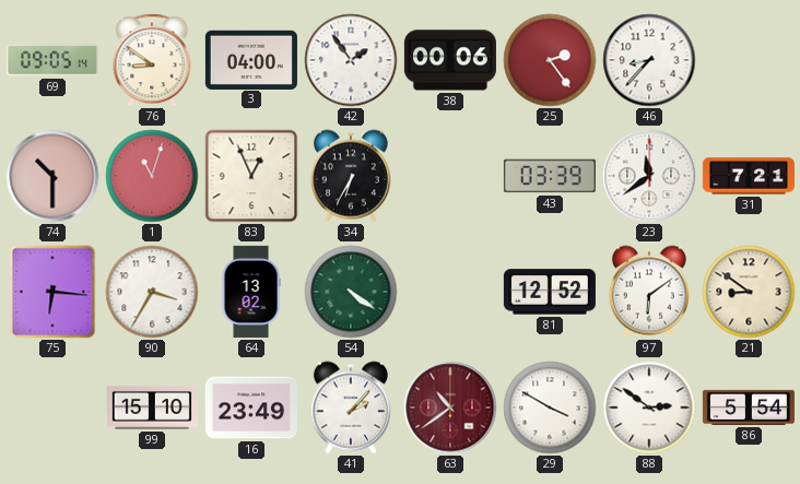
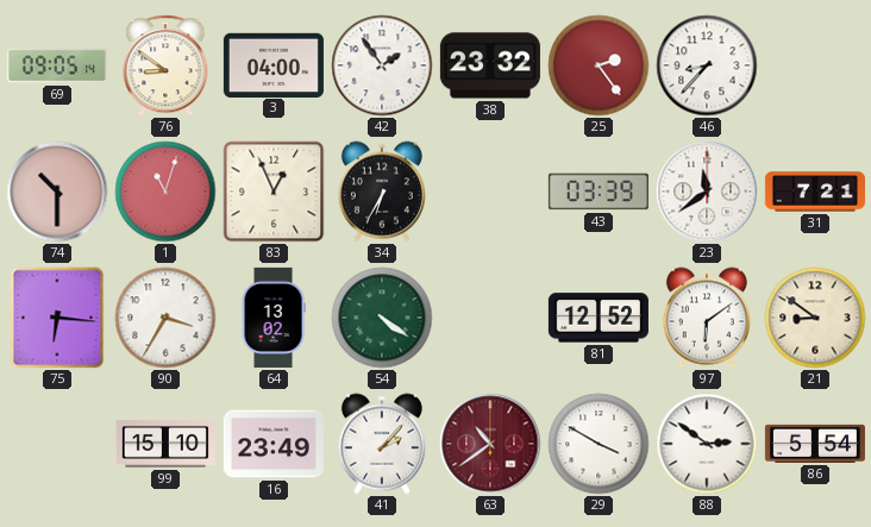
38: 00:06 -> 23:32 (490, 65)
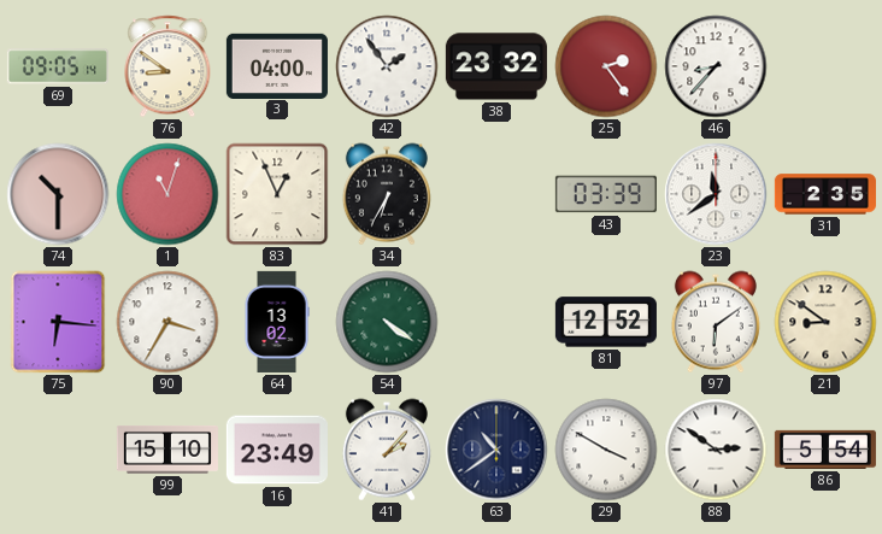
31: 7:21 -> 2:35 (825, 194)
63 dial: burgundy -> navy (496, 450)
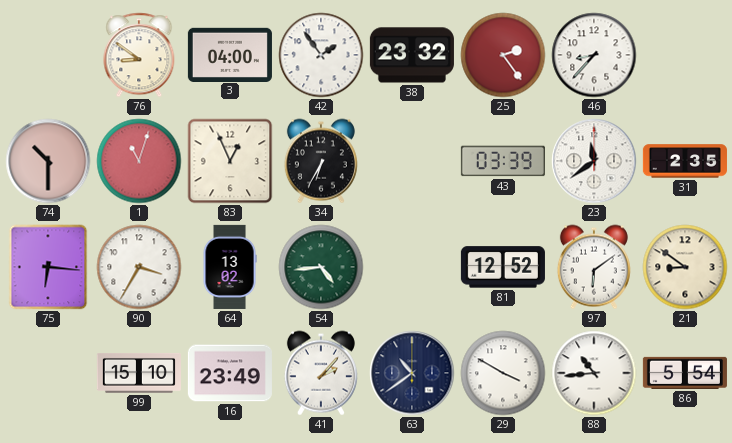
69: 09:05 -> none (58, 66)
54: 4:21 -> 4:44 (321, 267)
88: 2:51 -> 10:44 (594, 373)
